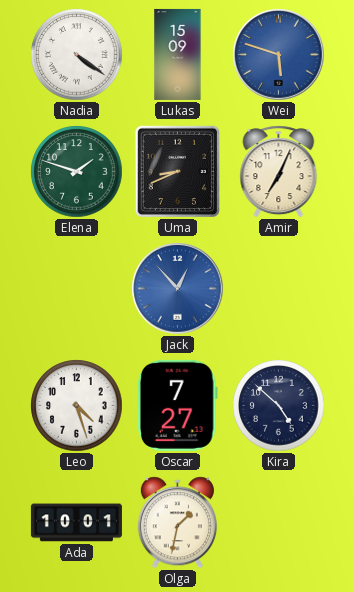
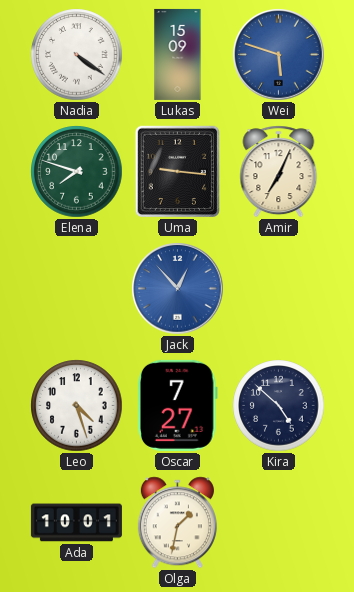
Elena: 1:48 -> 7:48 (77, 172)
Uma: 8:41 -> 9:16 (177, 172)
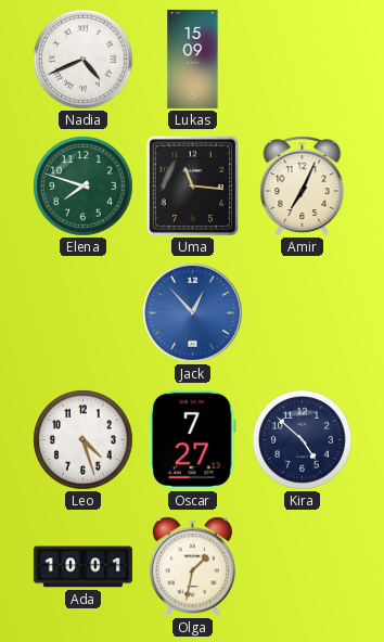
Nadia: 4:21 -> 4:41 (84, 60)
Wei: 5:48 -> none (279, 55)
Uma: 9:16 -> 11:16 (192, 187)
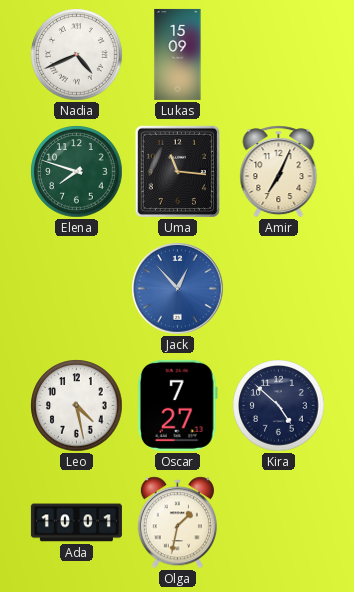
Leo: 4:27 -> 4:28 (77, 406)
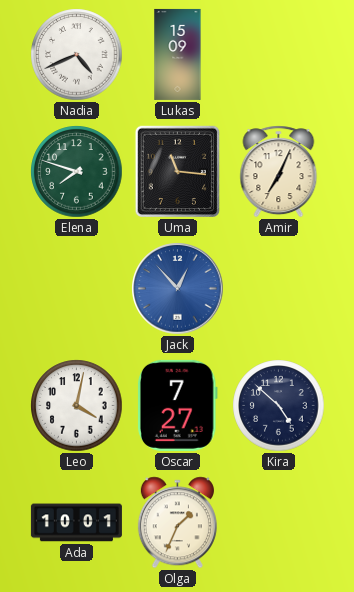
Leo: 4:28 -> 4:02 (77, 406)
Olga: 1:32 -> 1:34 (177, 523)
